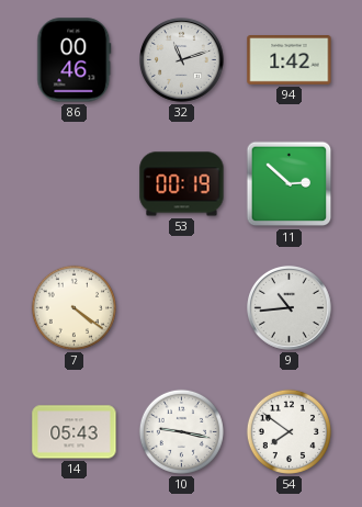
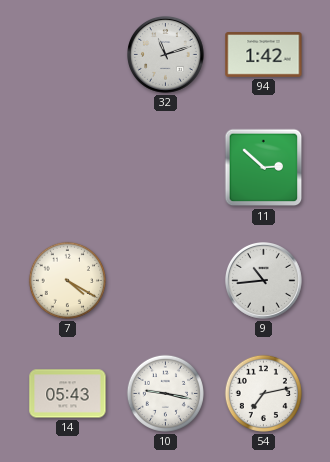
86: 00:46 -> none (75, 60)
53: 00:19 -> none (182, 184)
7: 4:21 -> 4:20 (67, 280)
54: 7:51 -> 7:13 (263, 393)
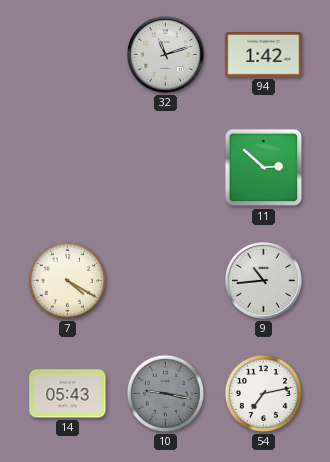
10 dial: white -> grey (165, 393)
